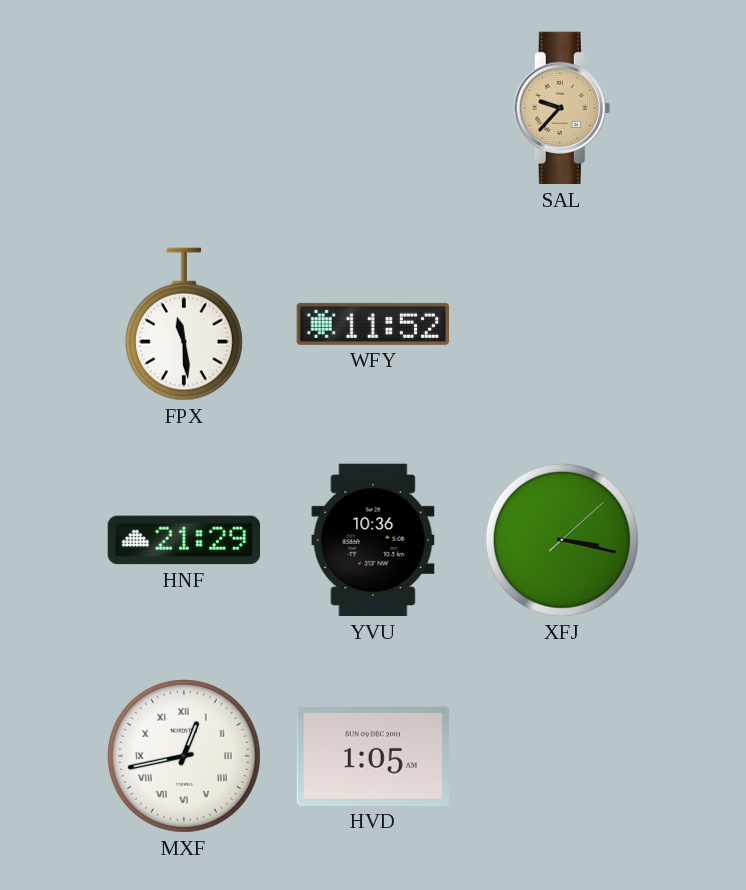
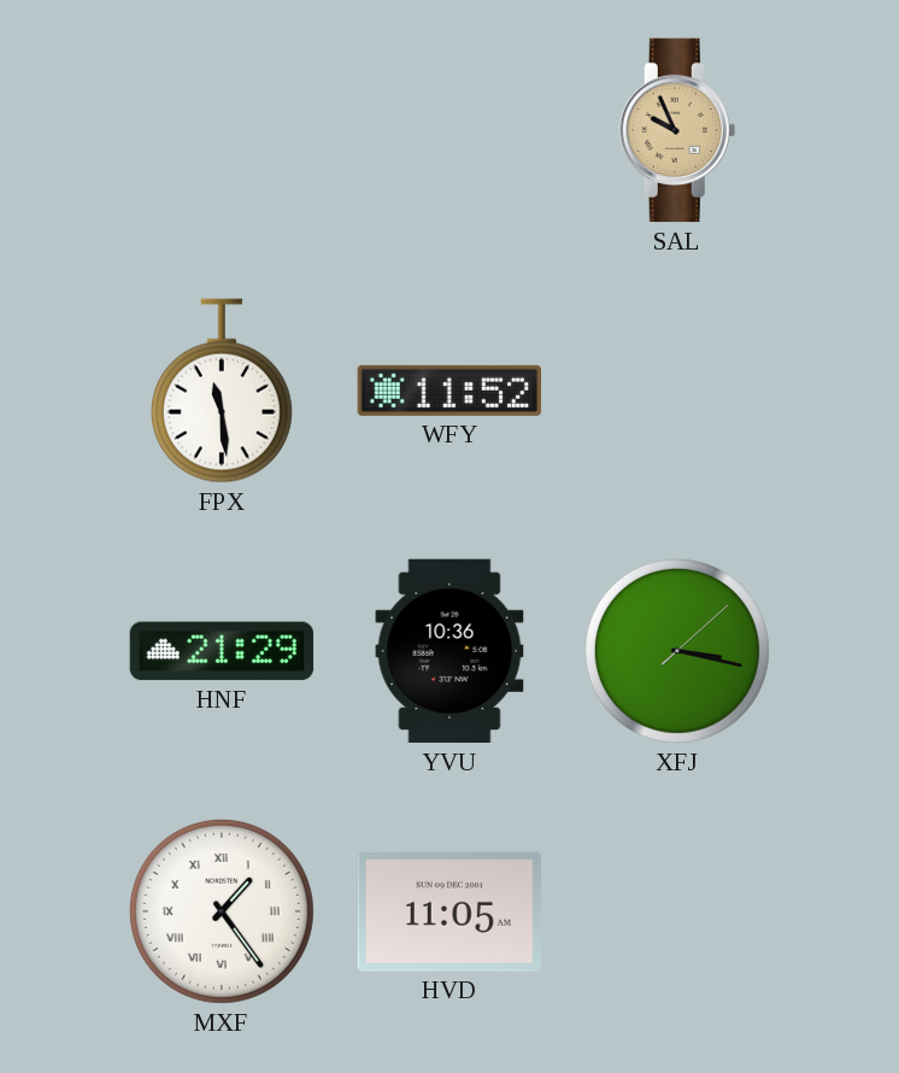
SAL: 9:37 -> 9:56 (677, 130)
MXF: 12:43 -> 1:24 (222, 911)
HVD: 1:05 -> 11:05 (449, 911)
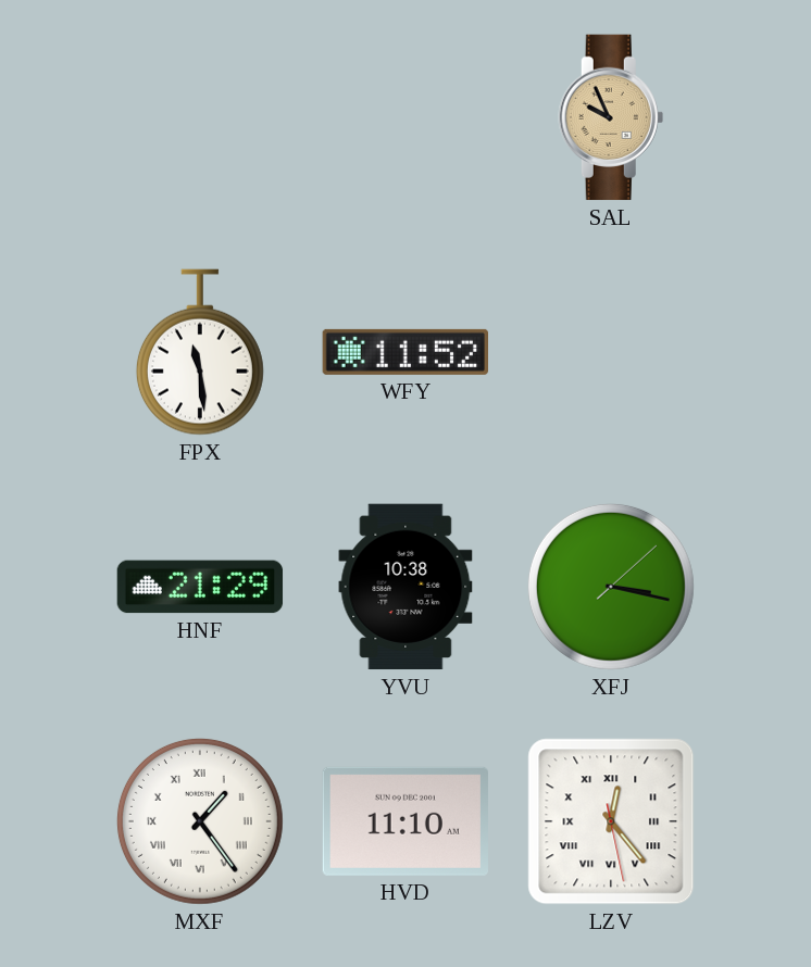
YVU: 10:36 -> 10:38 (405, 587)
HVD: 11:05 -> 11:10 (405, 821)
LZV: none -> 12:23 (611, 821)
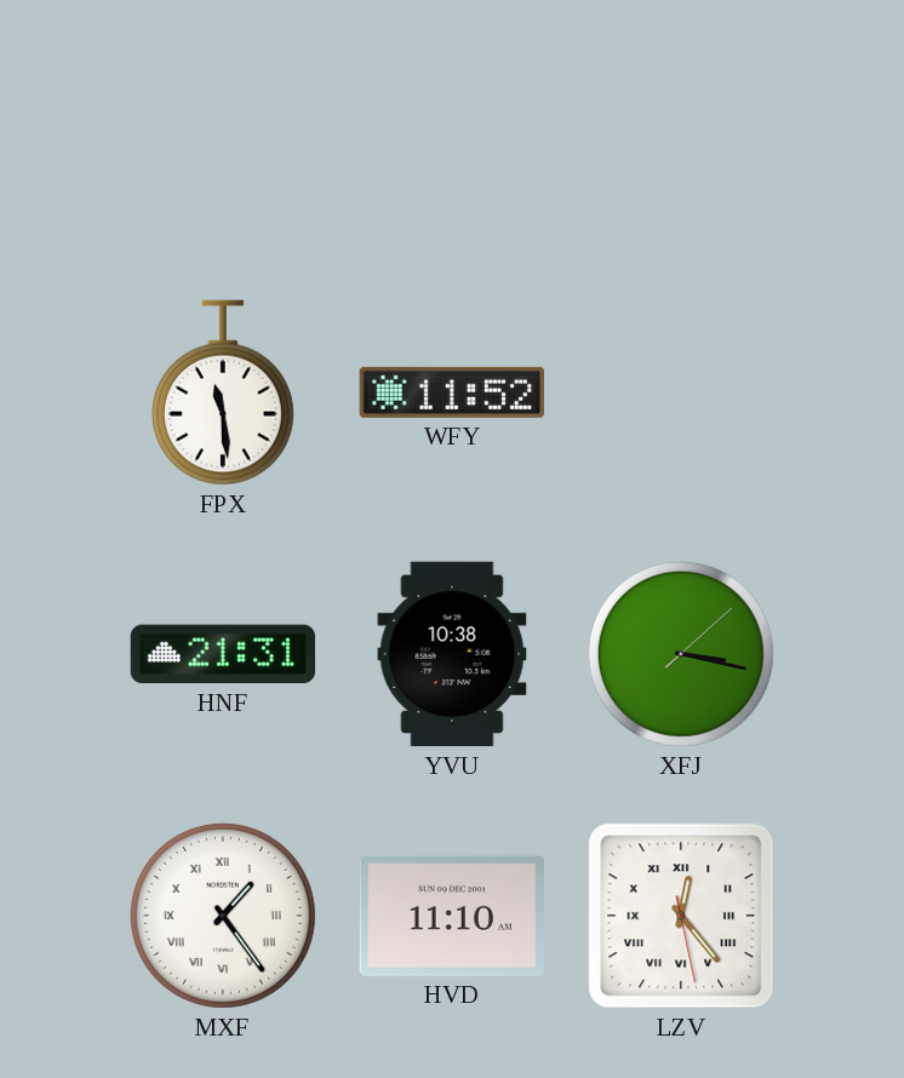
SAL: 9:56 -> none (611, 117)
HNF: 21:29 -> 21:31 (223, 654)
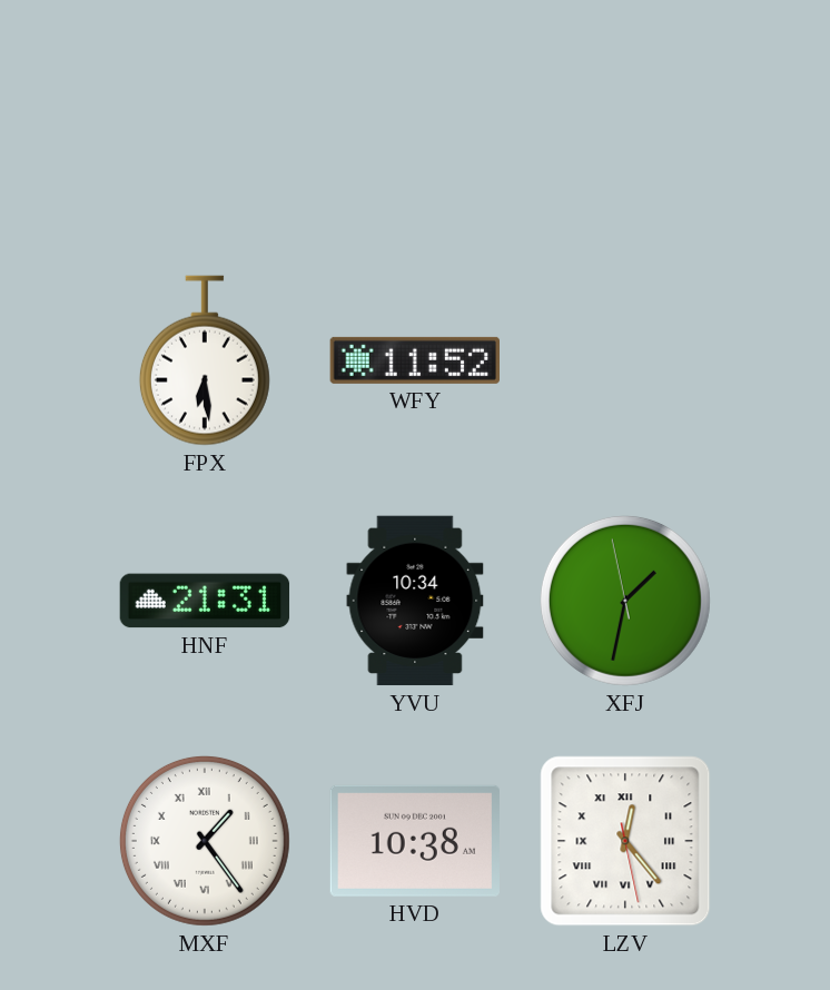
FPX: 11:29 -> 6:29 (205, 360)
YVU: 10:38 -> 10:34 (415, 601)
XFJ: 3:17 -> 1:31 (625, 601)
HVD: 11:10 -> 10:38 (415, 841)
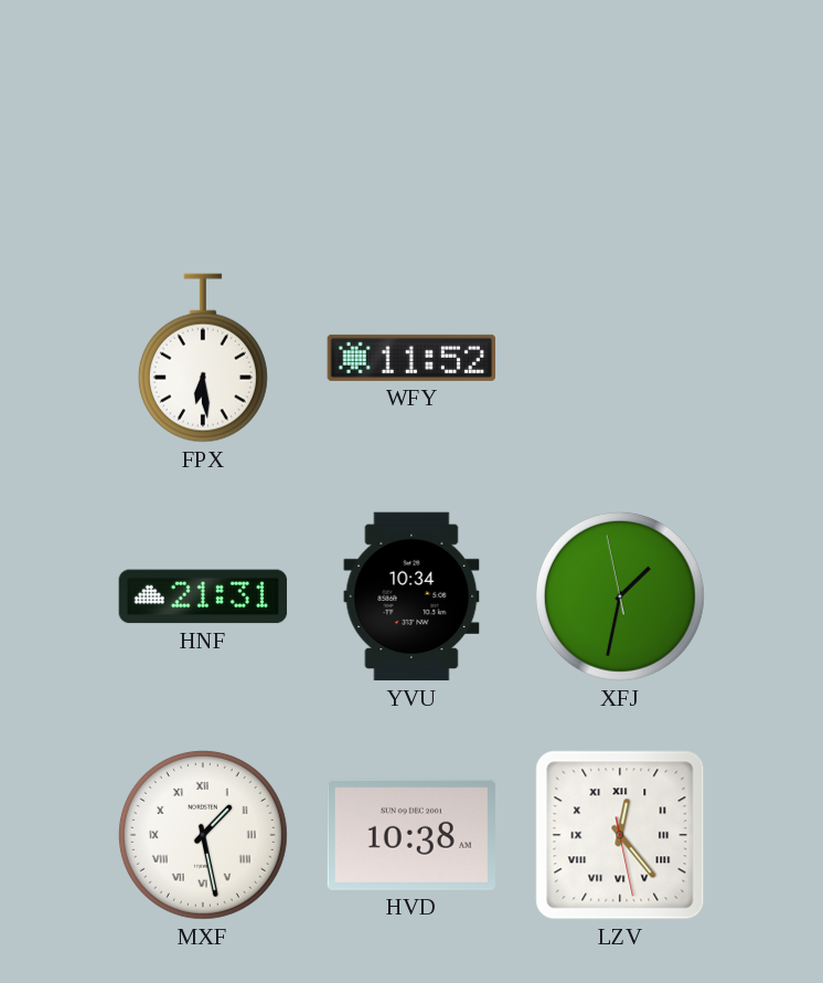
MXF: 1:24 -> 1:28 (203, 835)
